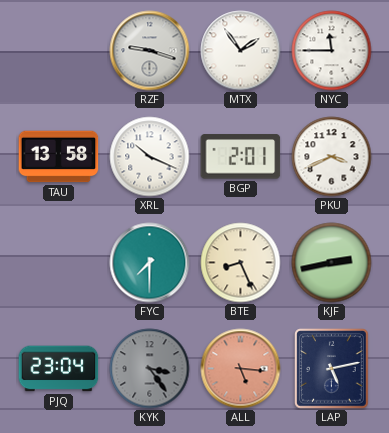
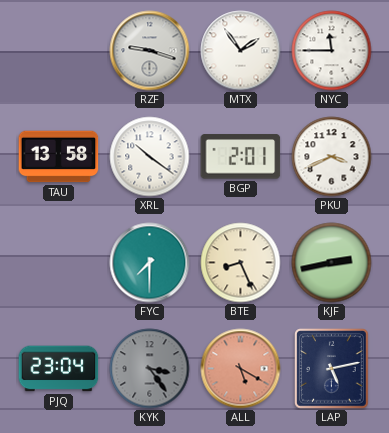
XRL: 10:19 -> 10:21 (150, 157)
ALL: 5:16 -> 5:20 (241, 369)
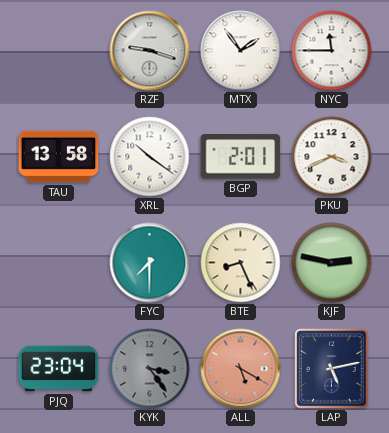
KJF: 2:43 -> 2:47 (332, 263)
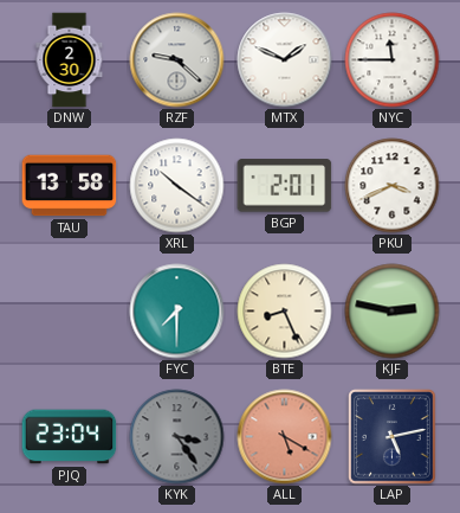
DNW: none -> 2:30 (70, 60)
RZF: 9:18 -> 9:22 (177, 60)
MTX: 1:54 -> 1:49 (285, 60)
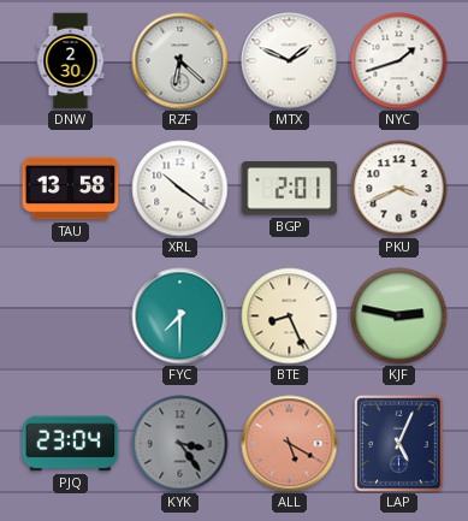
RZF: 9:22 -> 6:22 (180, 61)
NYC: 11:45 -> 1:42 (399, 61)
LAP: 5:13 -> 5:04 (399, 444)
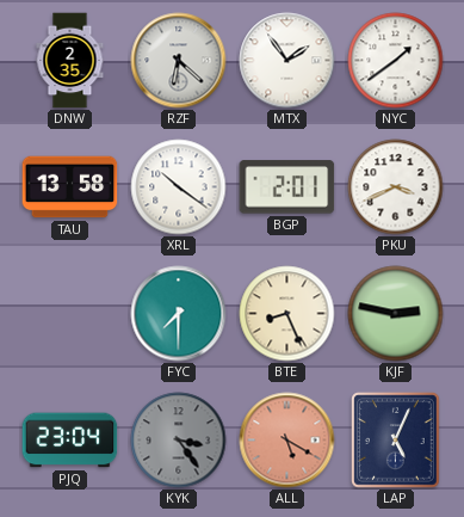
DNW: 2:30 -> 2:35 (70, 61)
MTX: 1:49 -> 1:54 (287, 61)
NYC: 1:42 -> 1:39 (396, 61)
